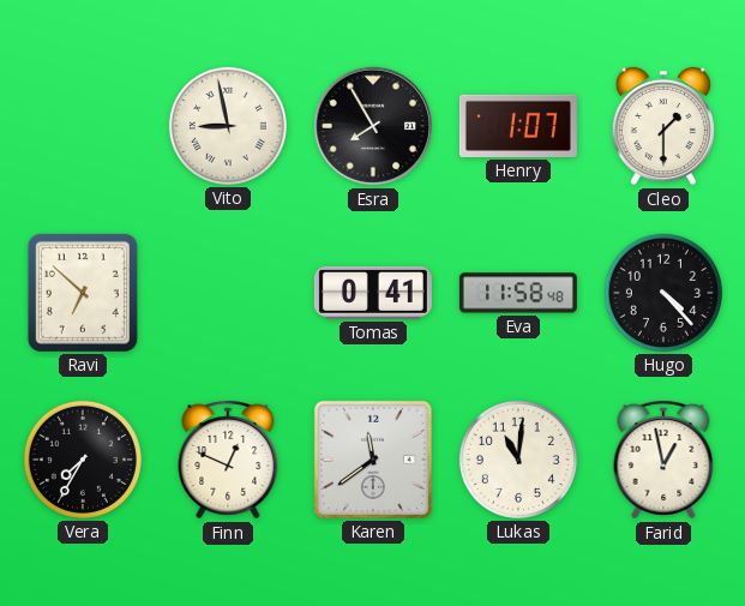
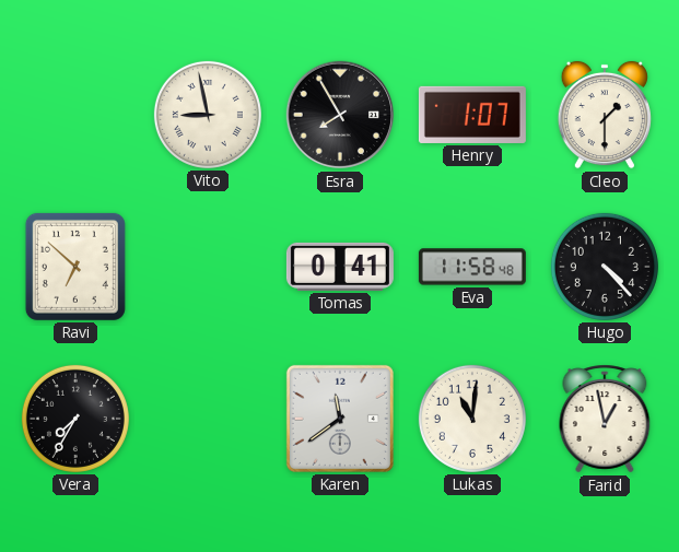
Finn: 12:49 -> none (228, 460)
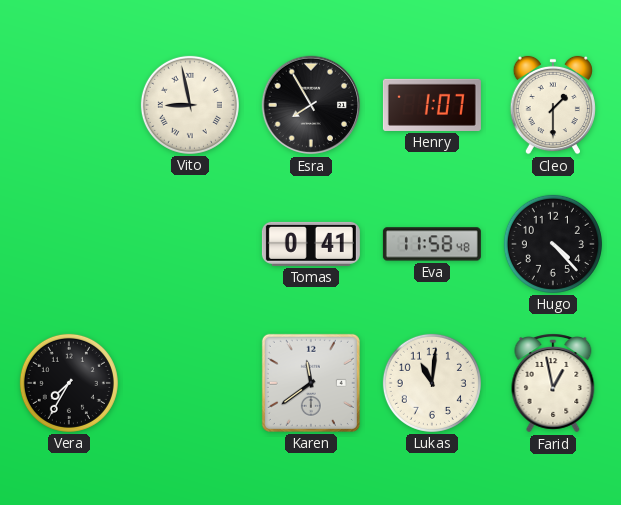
Ravi: 6:52 -> none (75, 267)
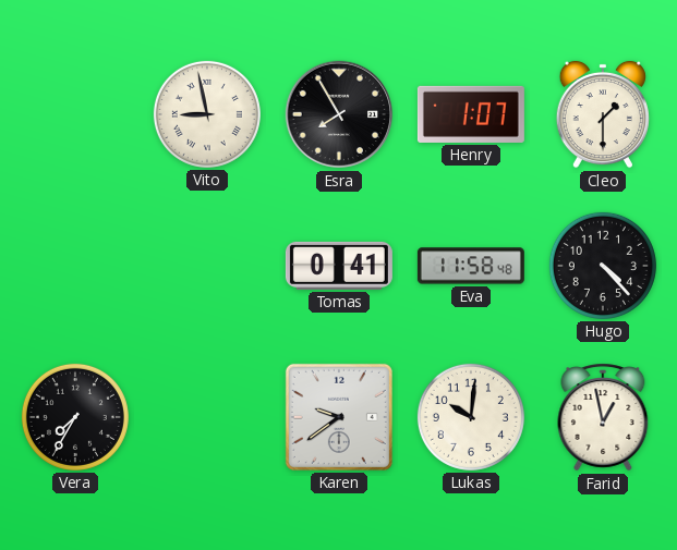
Karen: 11:39 -> 9:39 (339, 417)
Lukas: 11:01 -> 10:01 (471, 417)
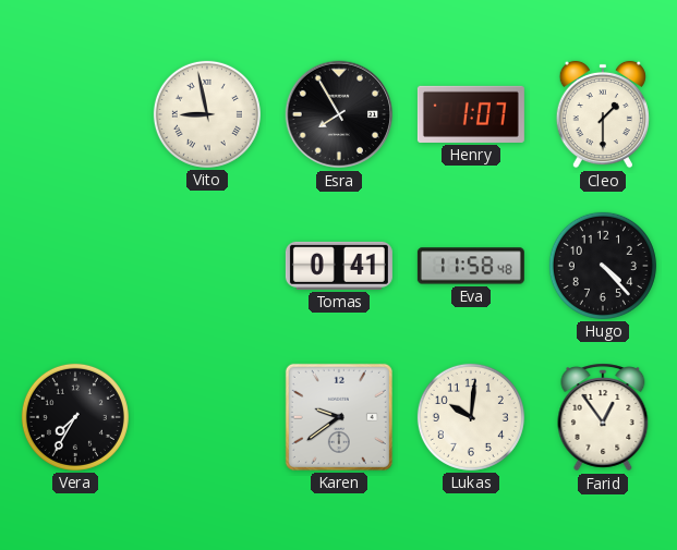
Farid: 12:58 -> 12:54 (603, 417)
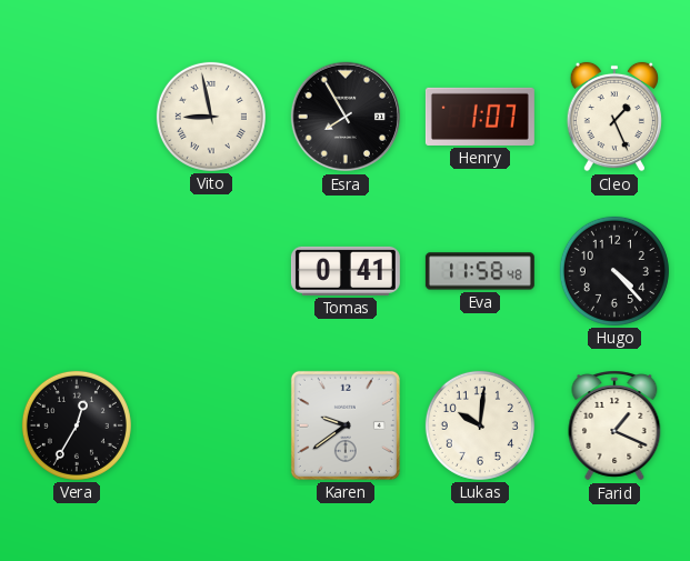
Cleo: 1:30 -> 1:26 (614, 117)
Vera: 7:35 -> 12:35 (77, 425)
Farid: 12:54 -> 1:19 (614, 425)
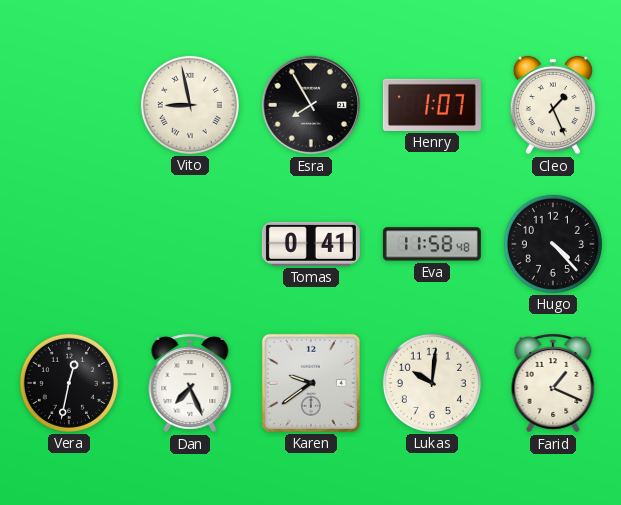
Vera: 12:35 -> 12:32 (69, 383)
Dan: none -> 7:26 (190, 383)
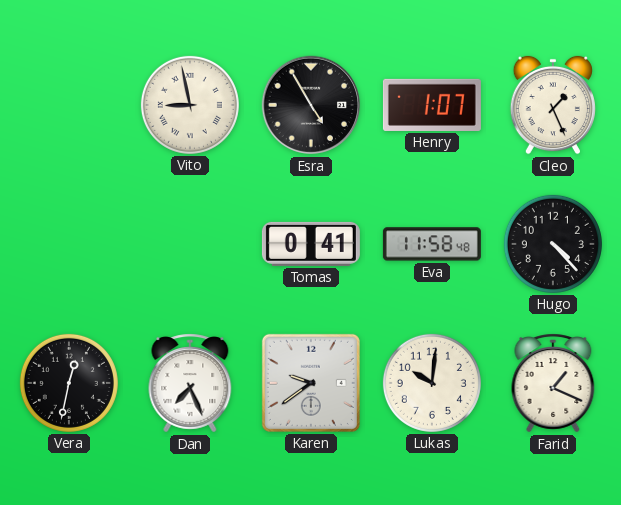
Esra: 7:55 -> 4:55 (311, 105)
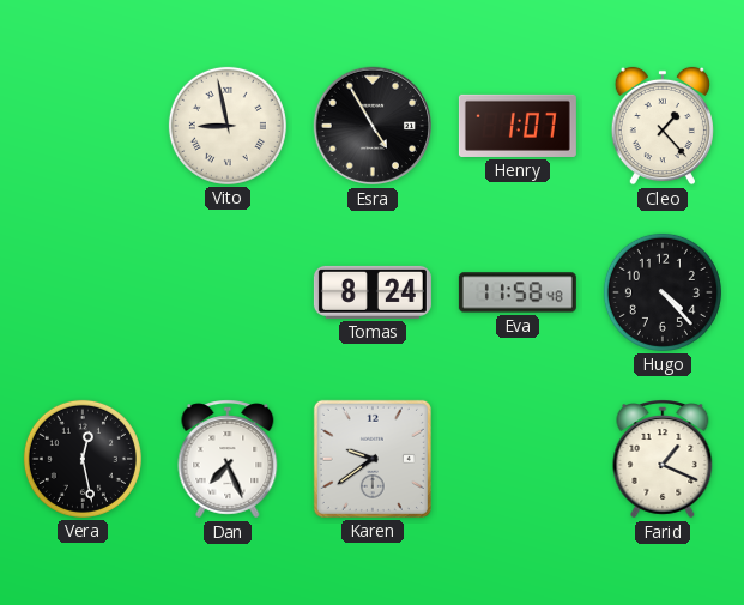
Cleo: 1:26 -> 1:23 (663, 126)
Tomas: 0:41 -> 8:24 (373, 292)
Vera: 12:32 -> 12:28 (83, 459)
Lukas: 10:01 -> none (432, 383)
